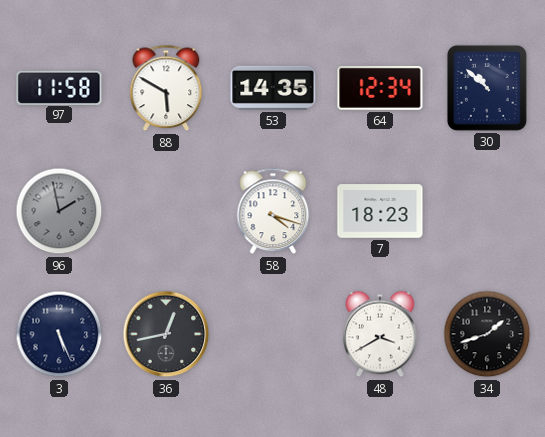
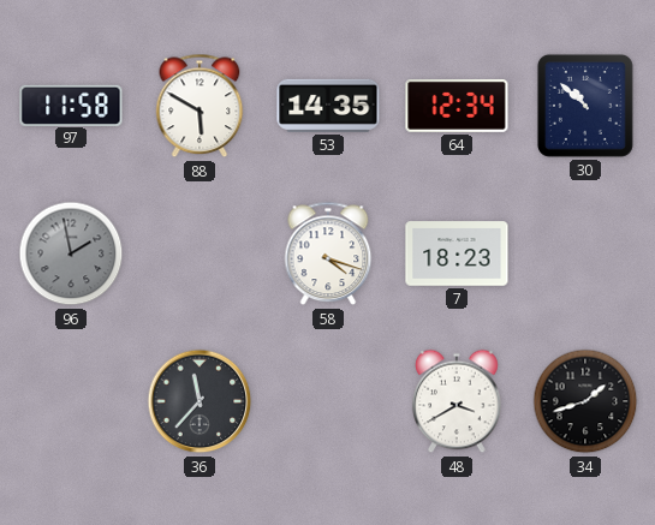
3: 5:26 -> none (59, 334)
36: 12:43 -> 11:37 (200, 401)
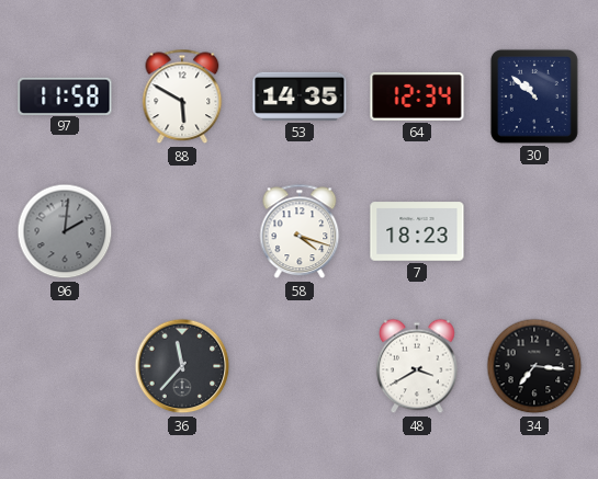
96: 1:58 -> 2:01 (65, 231)
34: 1:42 -> 7:16 (534, 366)
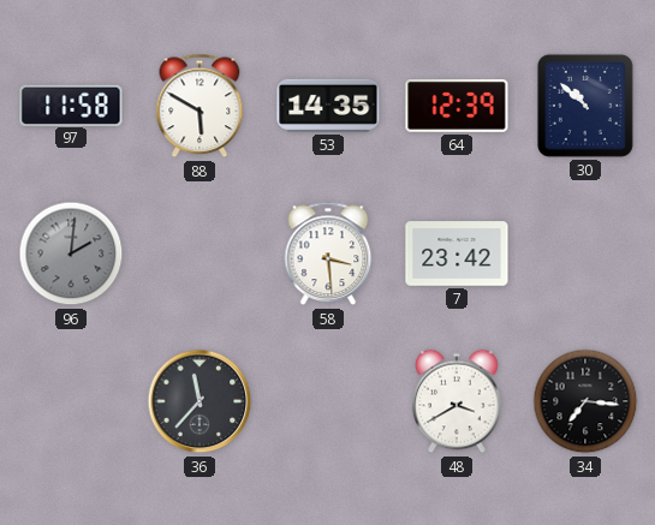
64: 12:34 -> 12:39 (457, 106)
58: 4:18 -> 3:29 (328, 253)
7: 18:23 -> 23:42 (457, 253)
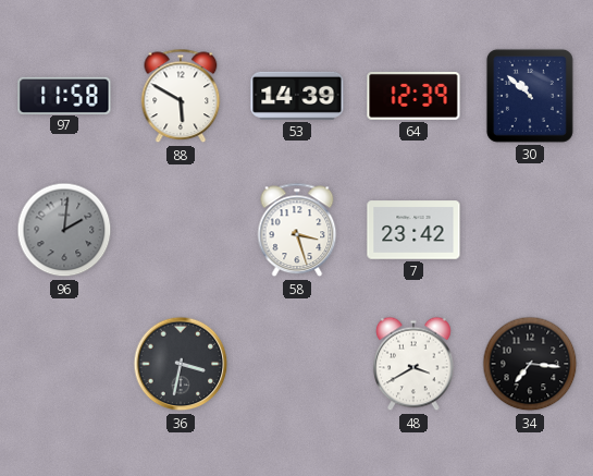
53: 14:35 -> 14:39 (297, 96)
58: 3:29 -> 3:27 (297, 230)
36: 11:37 -> 3:32 (181, 364)
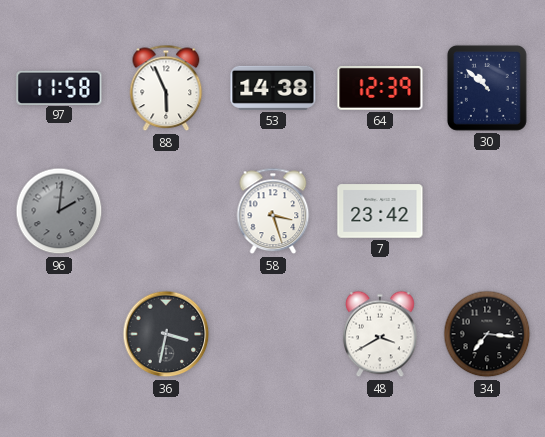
88: 5:50 -> 5:56 (166, 88)
53: 14:39 -> 14:38 (273, 88)
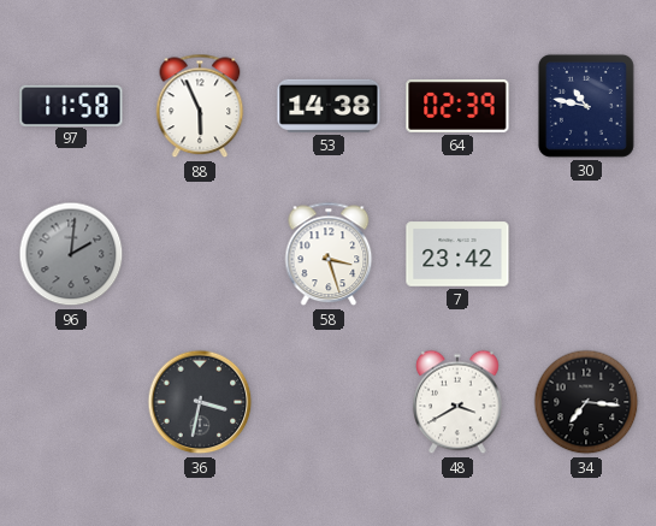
64: 12:39 -> 02:39 (457, 106)
30: 10:52 -> 10:47 (586, 106)
